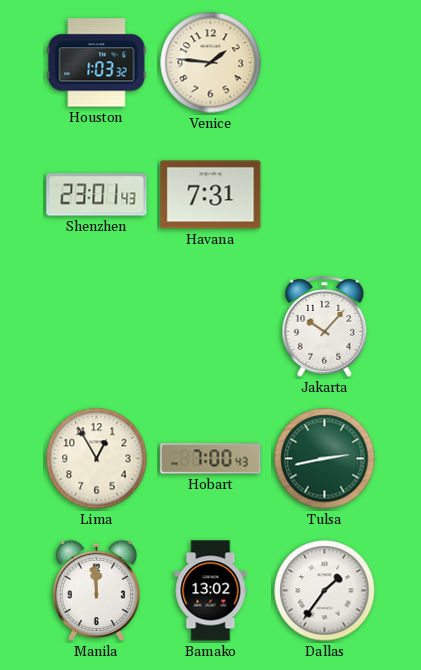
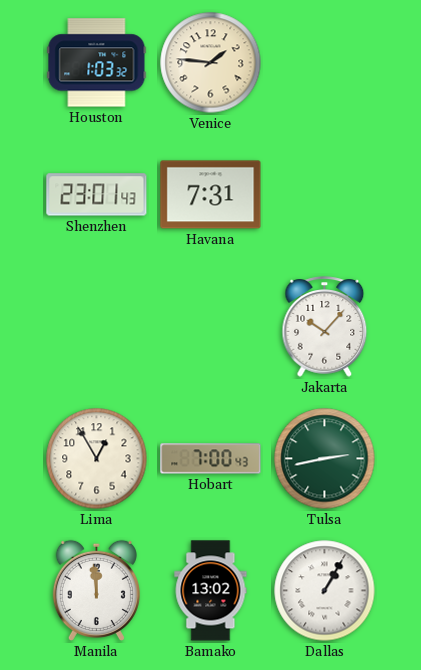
Dallas: 1:36 -> 1:05 (325, 591)
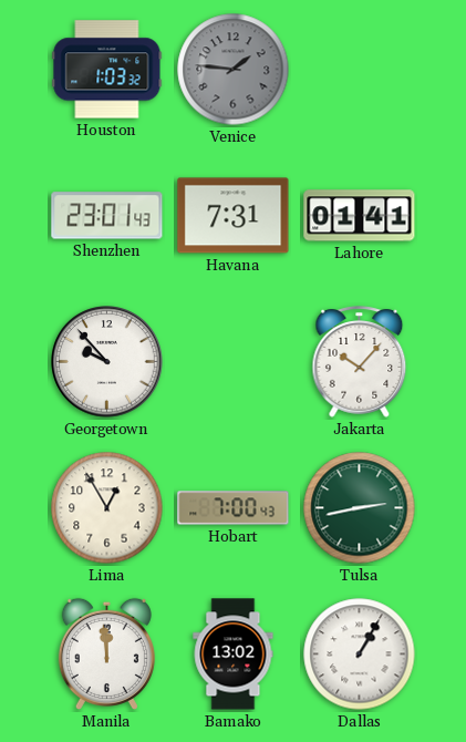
Venice dial: cream -> grey (234, 70)
Lahore: none -> 01:41 (360, 216)
Georgetown: none -> 9:53 (107, 362)
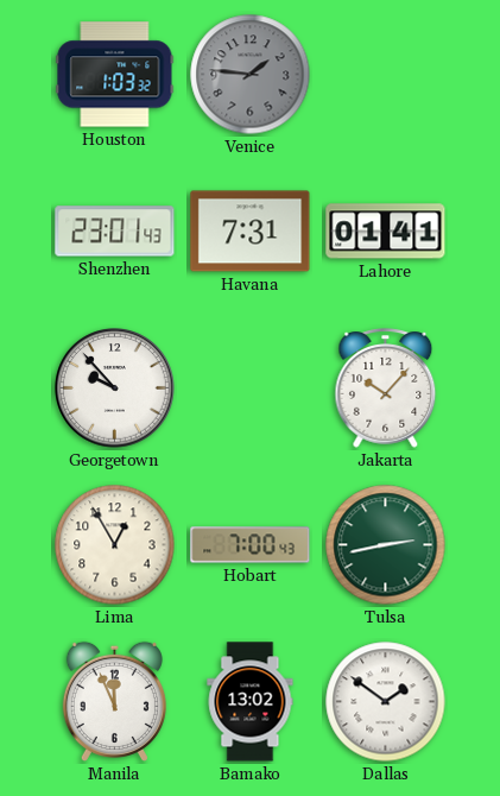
Manila: 11:59 -> 11:56 (114, 701)
Dallas: 1:05 -> 1:51 (386, 702)
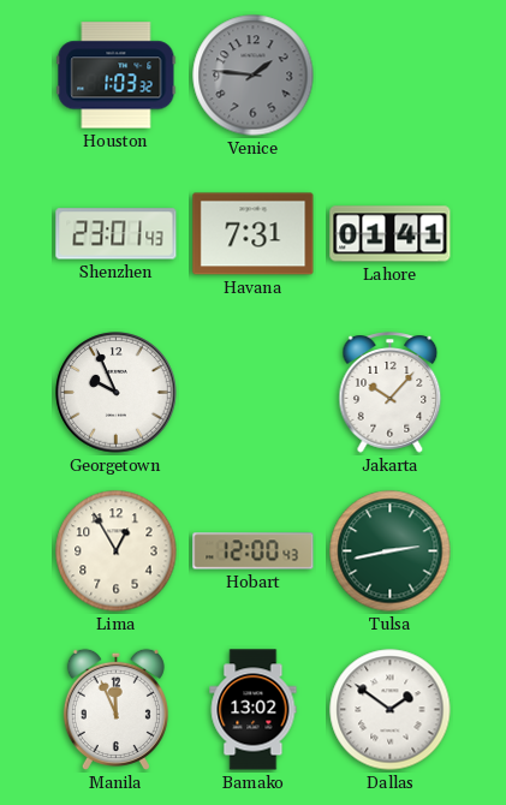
Georgetown: 9:53 -> 9:56 (117, 393)
Hobart: 7:00 -> 12:00 (254, 551)
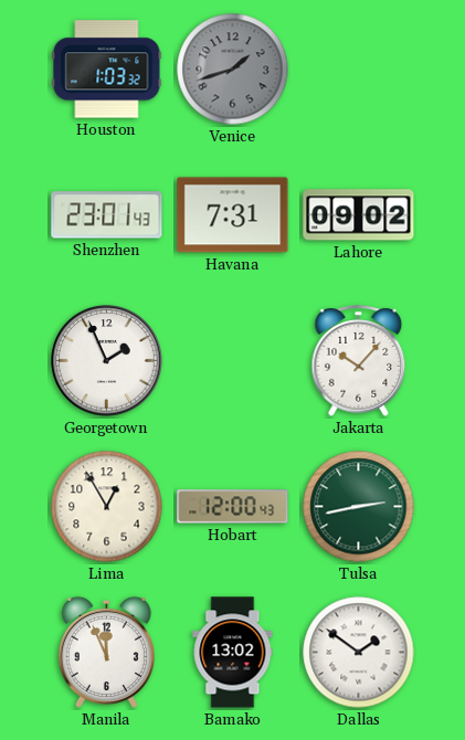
Venice: 1:46 -> 1:42 (233, 70)
Lahore: 01:41 -> 09:02 (359, 215)
Georgetown: 9:56 -> 1:56 (107, 361)
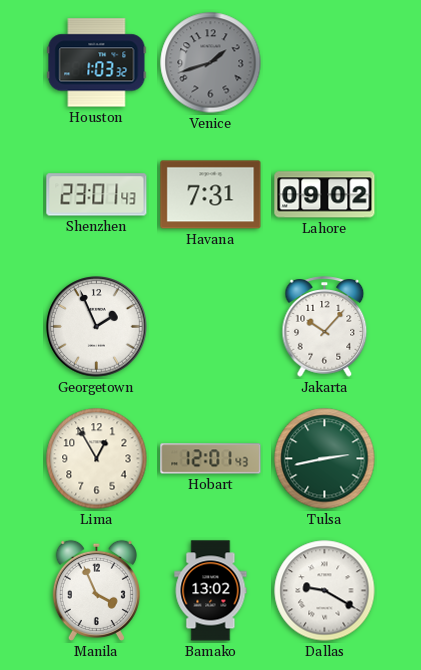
Hobart: 12:00 -> 12:01 (211, 459)
Manila: 11:56 -> 3:56 (96, 590)
Dallas: 1:51 -> 9:20 (325, 591)
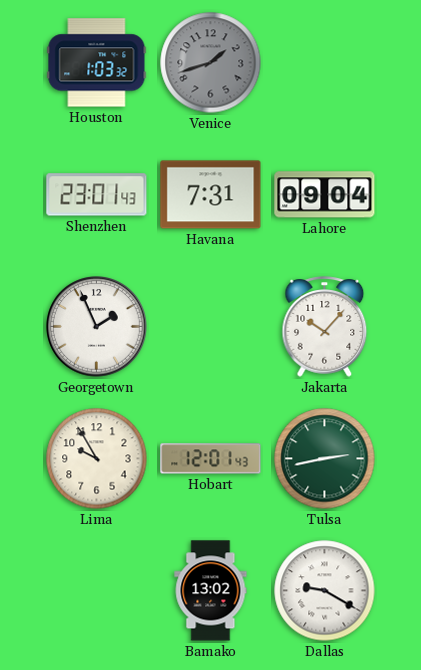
Lahore: 09:02 -> 09:04 (325, 195)
Lima: 12:55 -> 9:55 (97, 459)
Manila: 3:56 -> none (96, 590)
